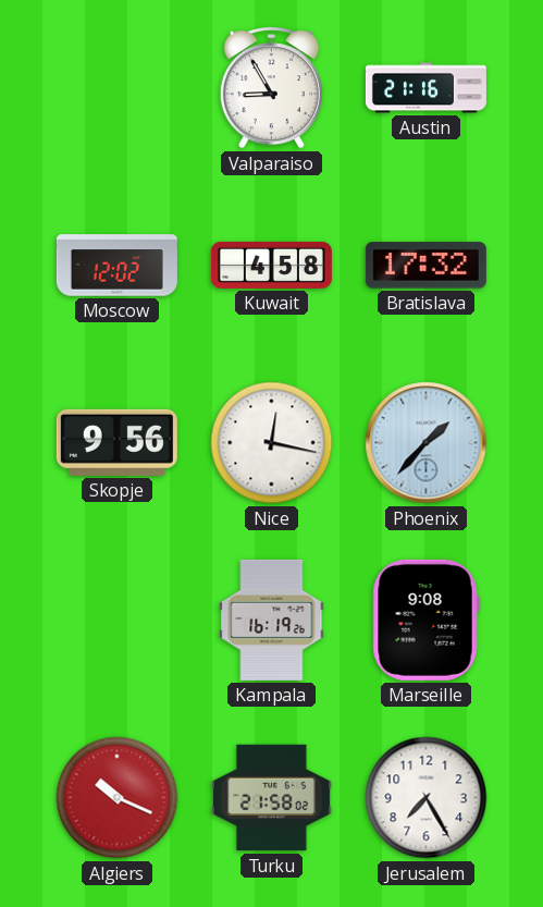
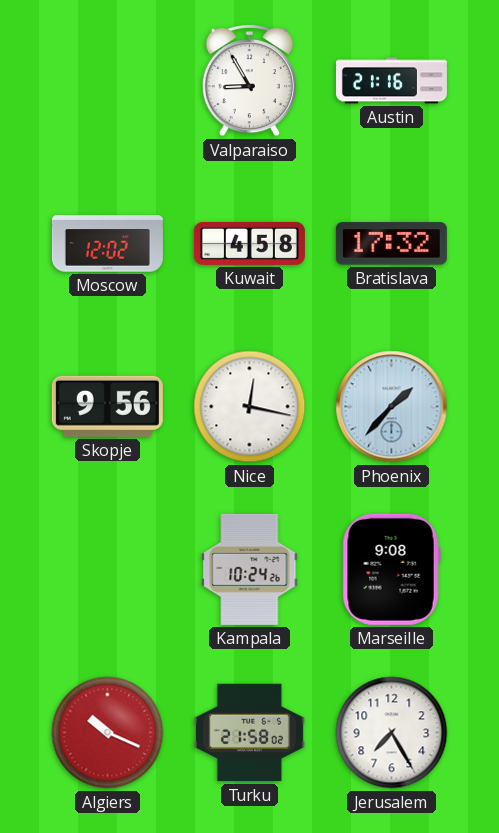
Kampala: 16:19 -> 10:24 (250, 569)
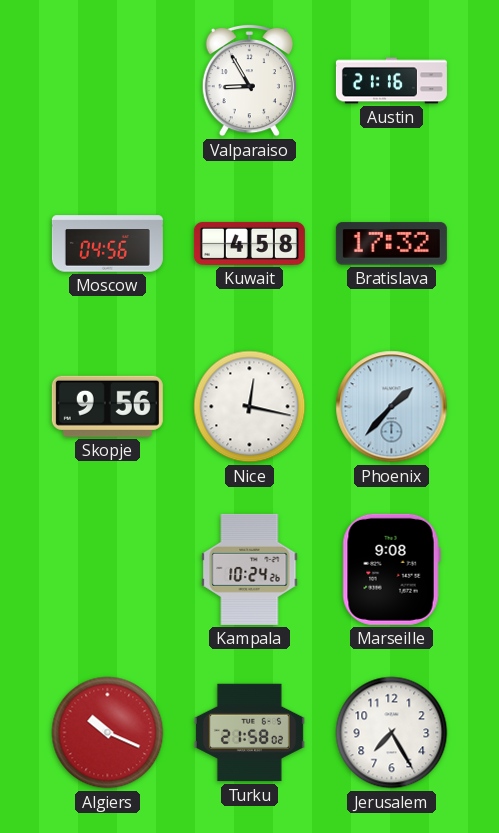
Moscow: 12:02 -> 04:56 (107, 244)
